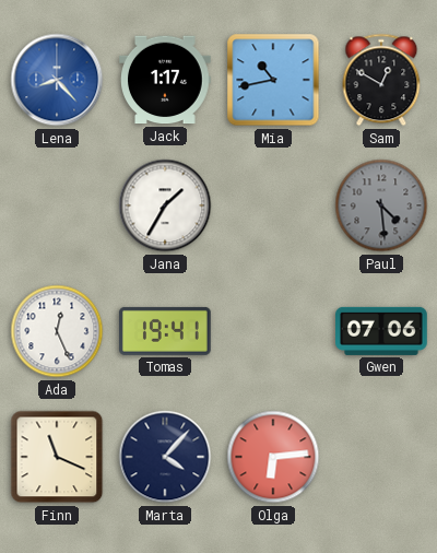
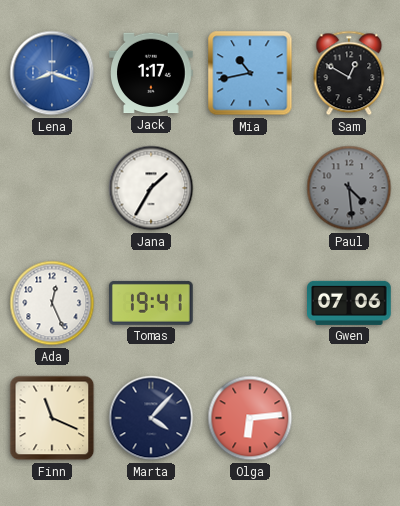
Lena: 8:23 -> 8:18 (52, 73)
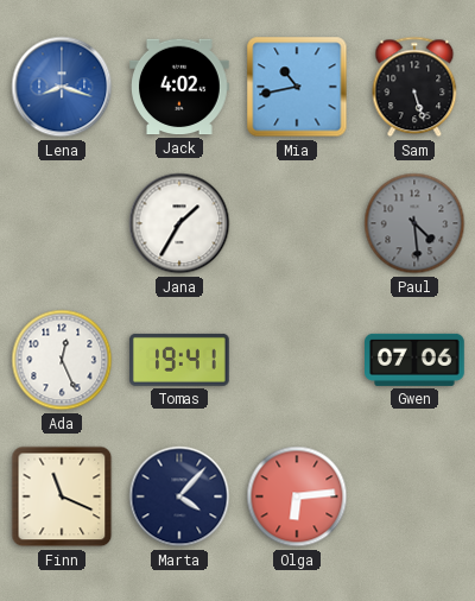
Jack: 1:17 -> 4:02 (180, 87)
Sam: 12:50 -> 5:27 (414, 87)
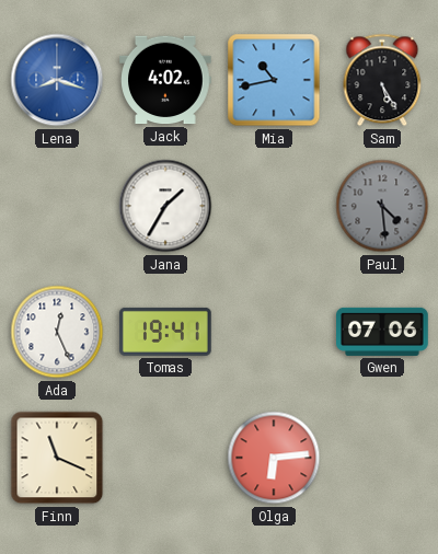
Sam: 5:27 -> 5:25 (382, 80)
Marta: 4:07 -> none (179, 496)
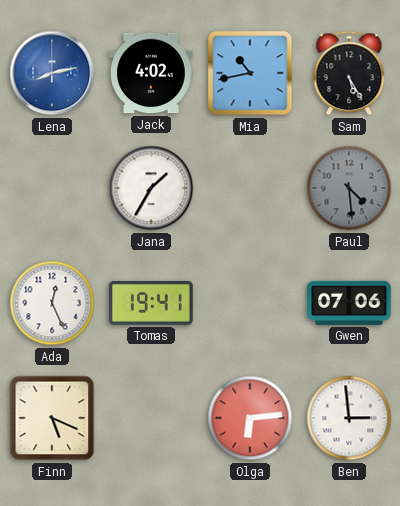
Lena: 8:18 -> 8:13 (52, 73)
Finn: 11:19 -> 5:19 (52, 418)
Ben: none -> 2:59 (349, 418)
